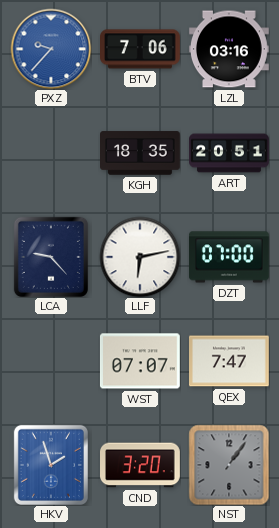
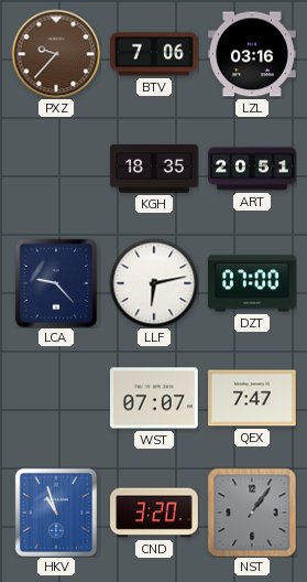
PXZ dial: blue -> brown (56, 54)
HKV: 1:57 -> 10:57 (56, 513)
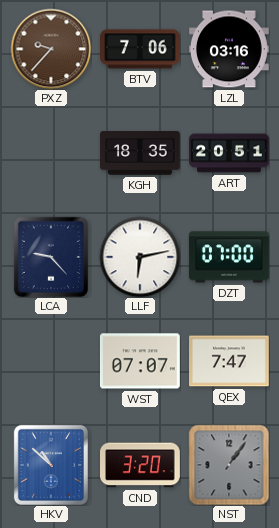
HKV: 10:57 -> 10:52 (51, 465)
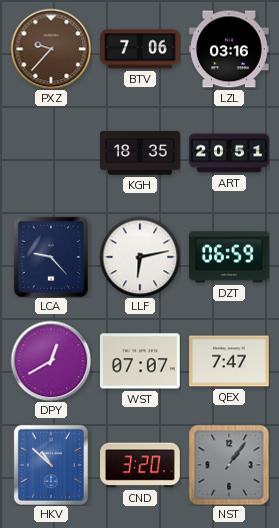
DZT: 07:00 -> 06:59 (229, 257)
DPY: none -> 12:40 (51, 361)
